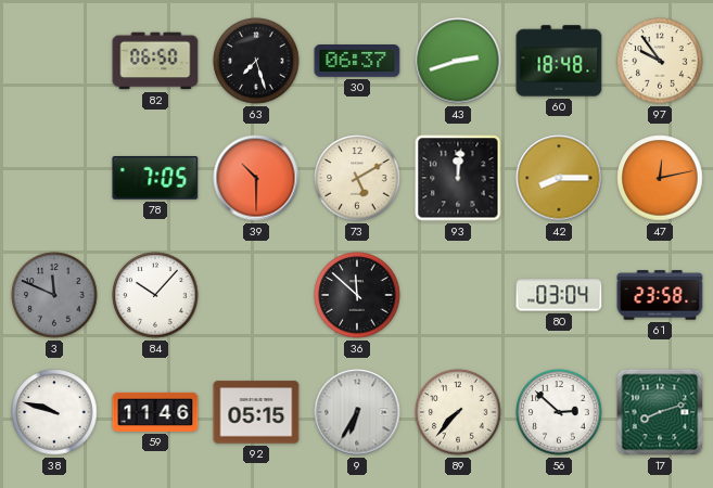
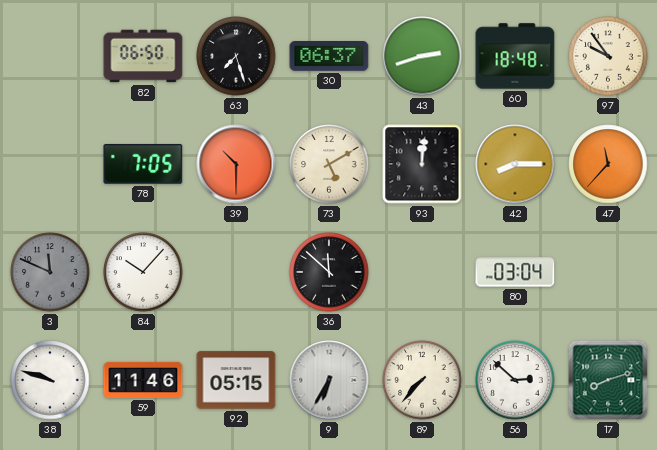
47: 12:13 -> 11:37 (608, 164)
61: 23:58 -> none (660, 295)
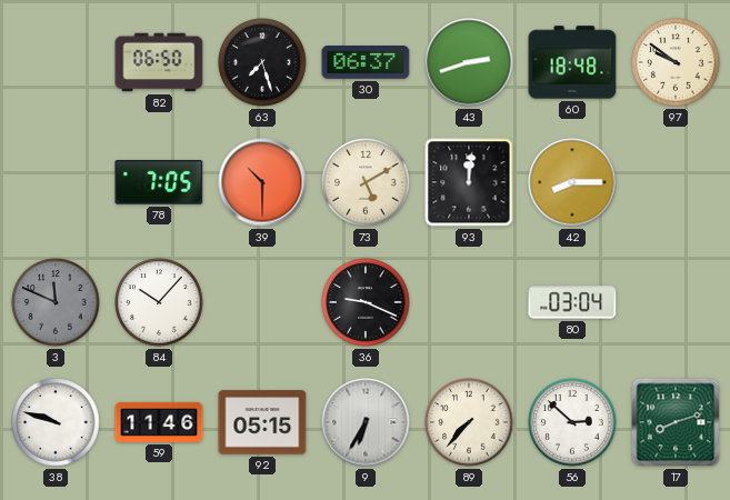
97: 9:54 -> 9:51 (676, 62)
47: 11:37 -> none (608, 164)
36: 11:52 -> 9:19 (366, 302)
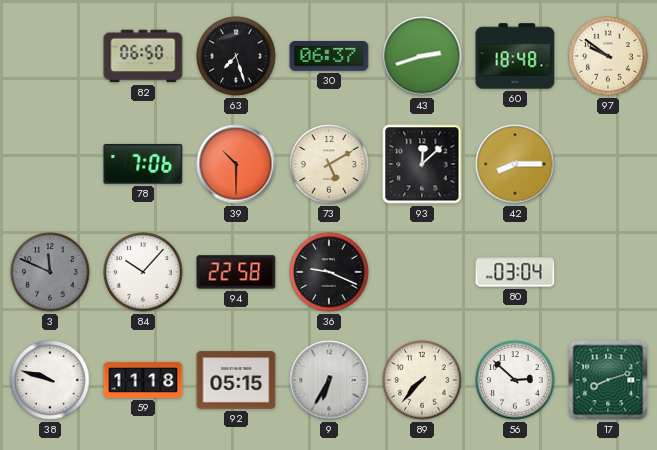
78: 7:05 -> 7:06 (143, 164)
93: 12:01 -> 12:08 (422, 164)
94: none -> 22:58 (236, 272)
59: 11:46 -> 11:18 (143, 380)
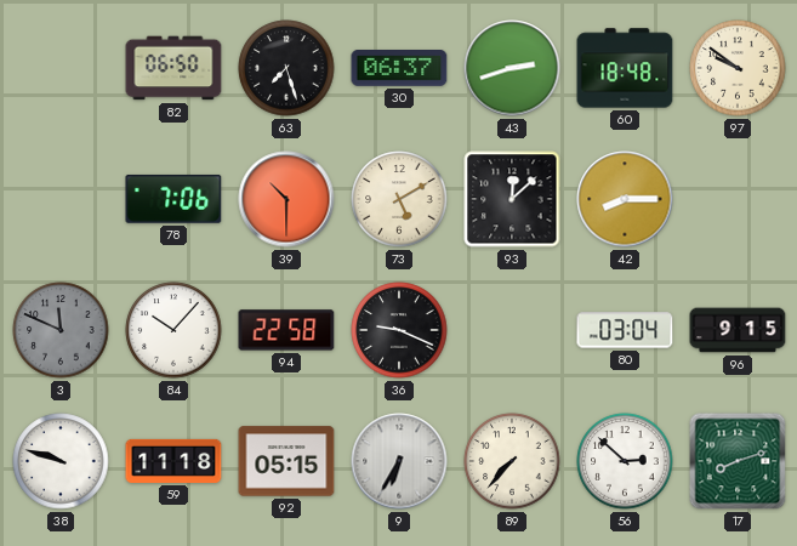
96: none -> 9:15 (738, 330)
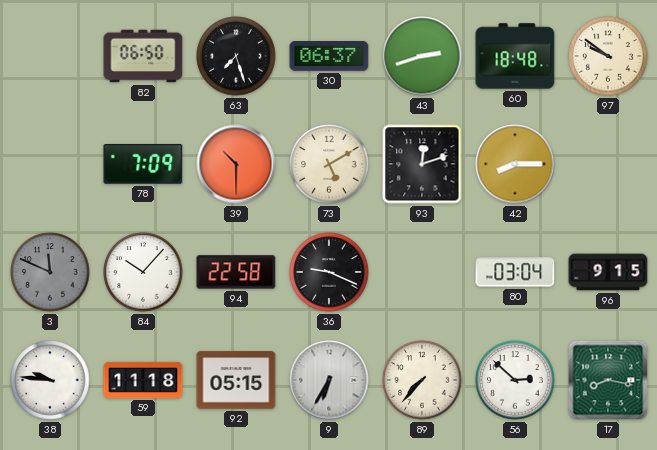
78: 7:06 -> 7:09 (143, 164)
93: 12:08 -> 12:12 (422, 164)
38: 9:48 -> 9:46 (50, 380)
17: 8:12 -> 8:17 (608, 380)
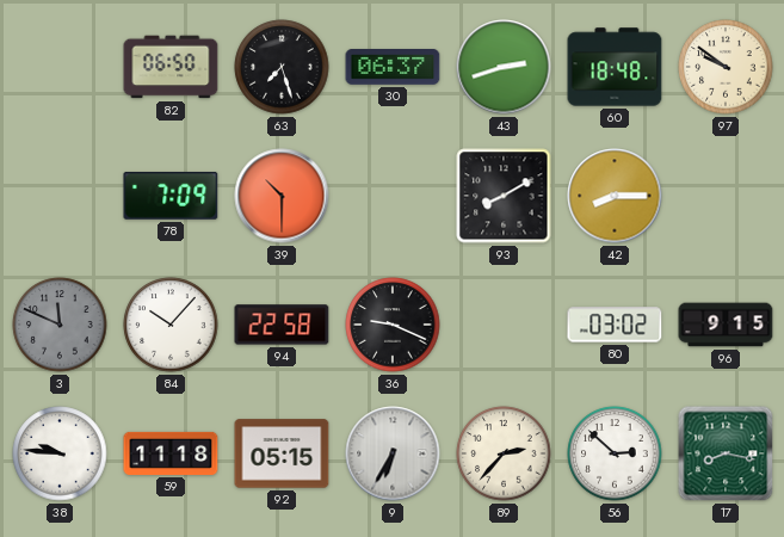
73: 5:10 -> none (329, 164)
93: 12:12 -> 8:10 (504, 196)
80: 03:04 -> 03:02 (615, 325)
89: 7:37 -> 2:37 (504, 453)
